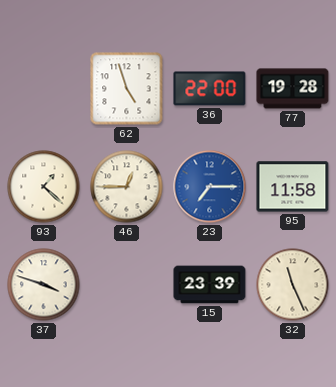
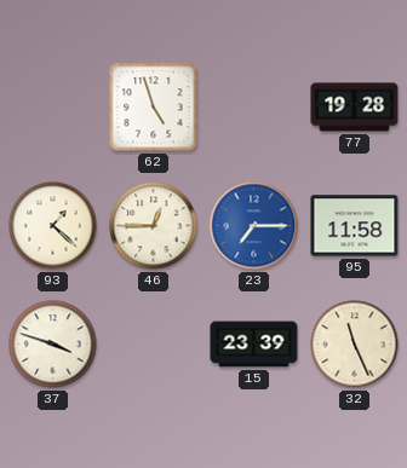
36: 22:00 -> none (210, 89)
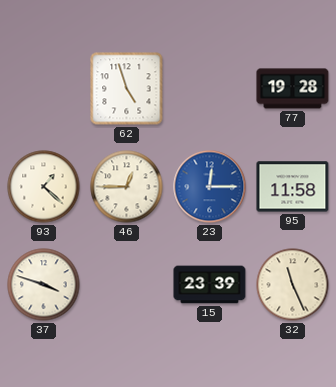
23: 7:15 -> 12:15 (210, 187)
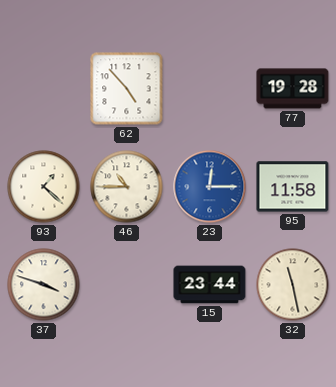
62: 4:57 -> 4:53 (127, 89)
46: 12:45 -> 10:45 (127, 187)
15: 23:39 -> 23:44 (210, 285)
32: 11:26 -> 11:28 (293, 285)
